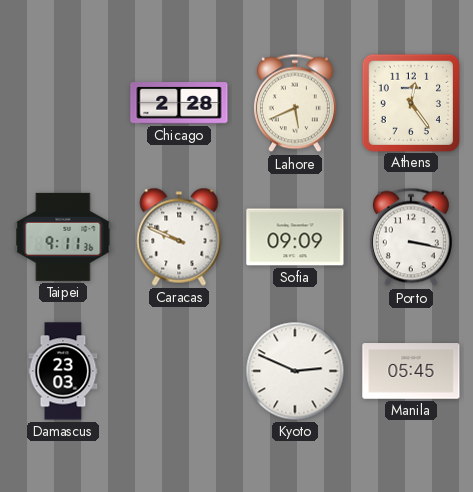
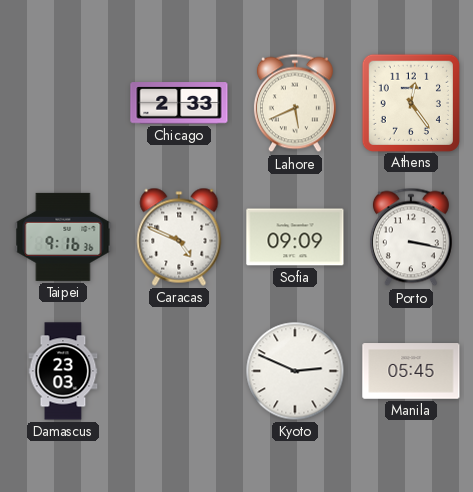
Chicago: 2:28 -> 2:33 (179, 103)
Taipei: 9:11 -> 9:16 (63, 237)
Caracas: 9:49 -> 4:49 (179, 237)
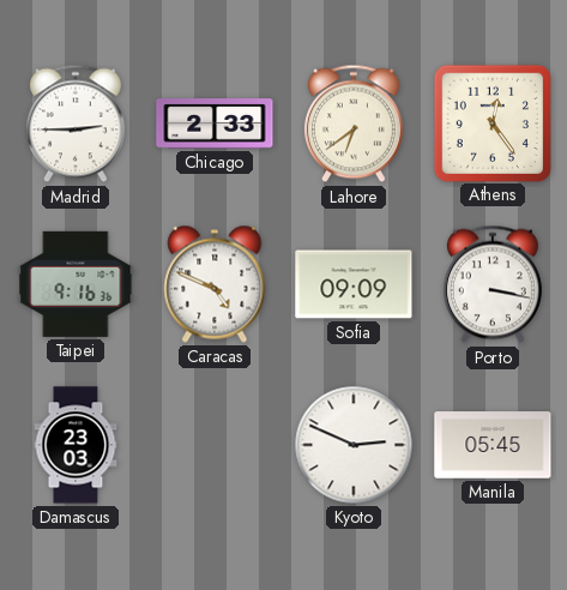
Madrid: none -> 2:45 (76, 124)
Lahore: 5:41 -> 6:39 (354, 124)
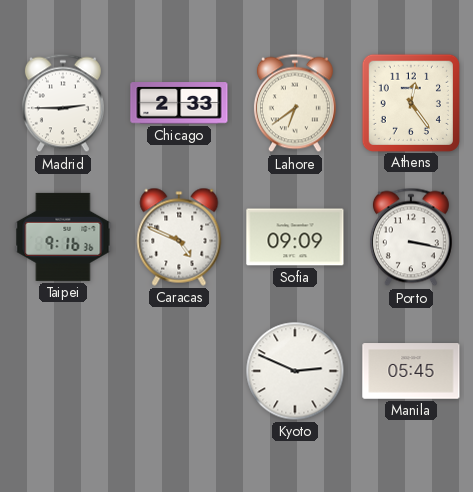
Damascus: 23:03 -> none (76, 445)
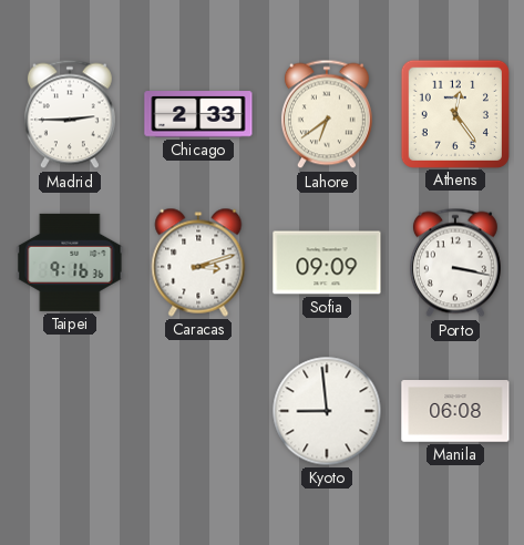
Caracas: 4:49 -> 3:12 (198, 263)
Kyoto: 2:49 -> 8:59 (327, 411)
Manila: 05:45 -> 06:08 (455, 411)
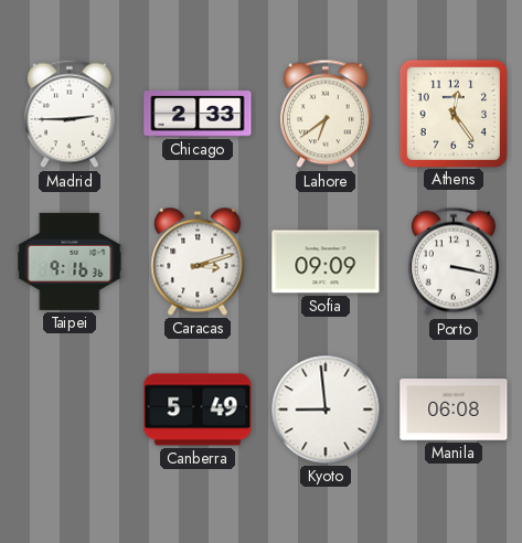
Canberra: none -> 5:49 (198, 409)
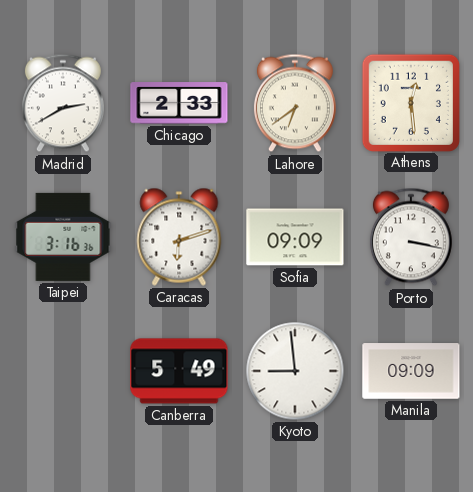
Madrid: 2:45 -> 2:40 (63, 103)
Athens: 12:24 -> 12:29 (411, 102)
Taipei: 9:16 -> 3:16 (63, 237)
Caracas: 3:12 -> 6:12 (179, 237)
Manila: 06:08 -> 09:09 (411, 371)
